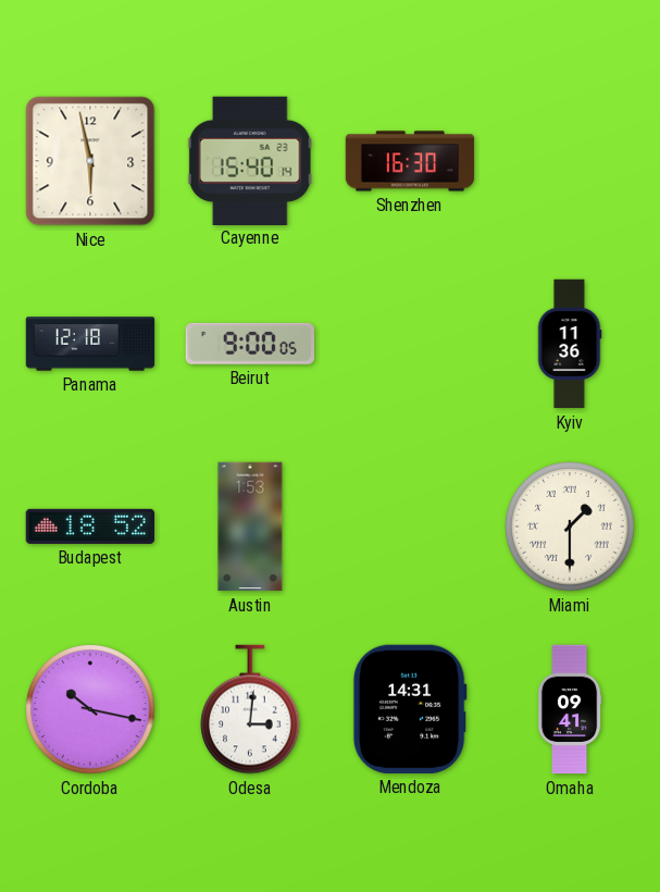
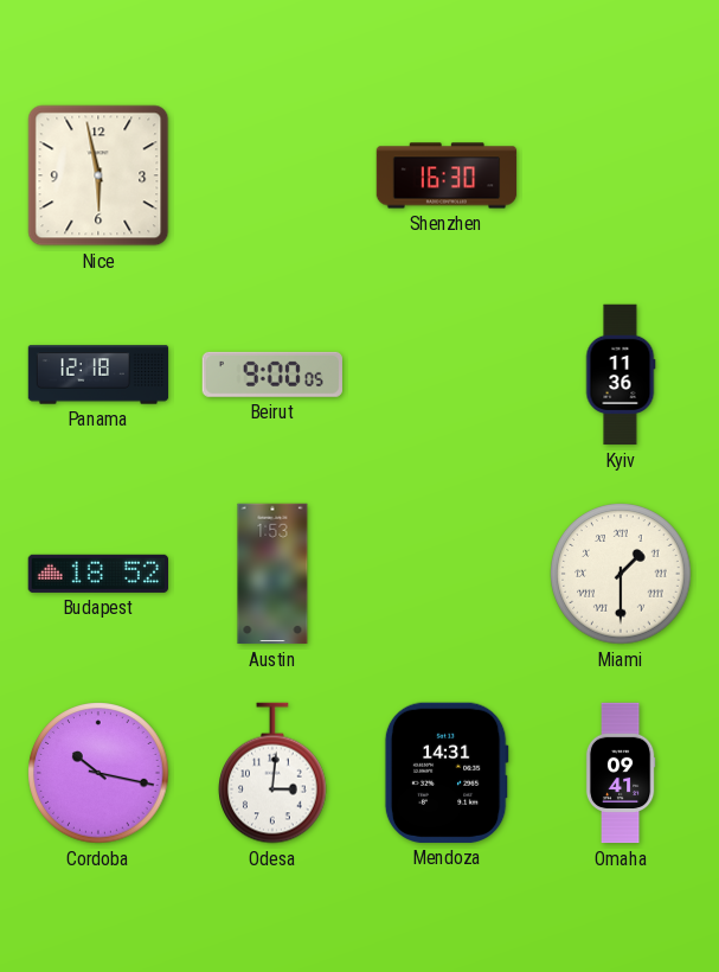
Cayenne: 15:40 -> none (250, 160)
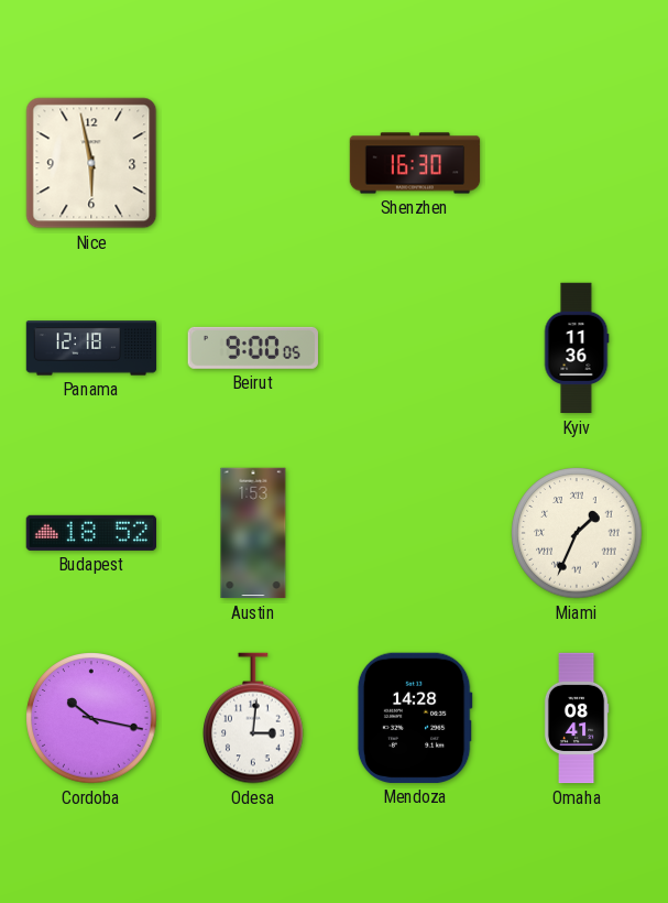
Miami: 1:30 -> 1:34 (577, 533)
Mendoza: 14:31 -> 14:28 (415, 718)
Omaha: 09:41 -> 08:41 (577, 718)
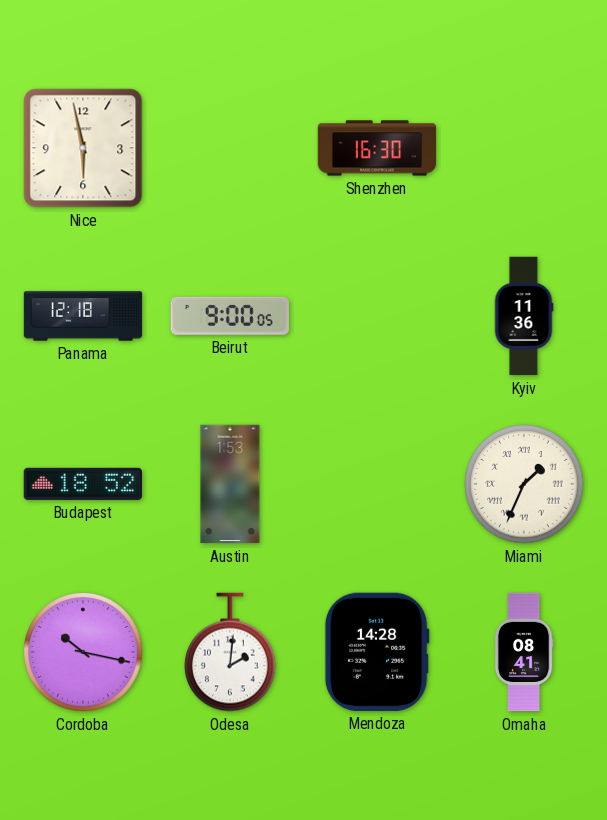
Odesa: 3:01 -> 2:01 (231, 652)
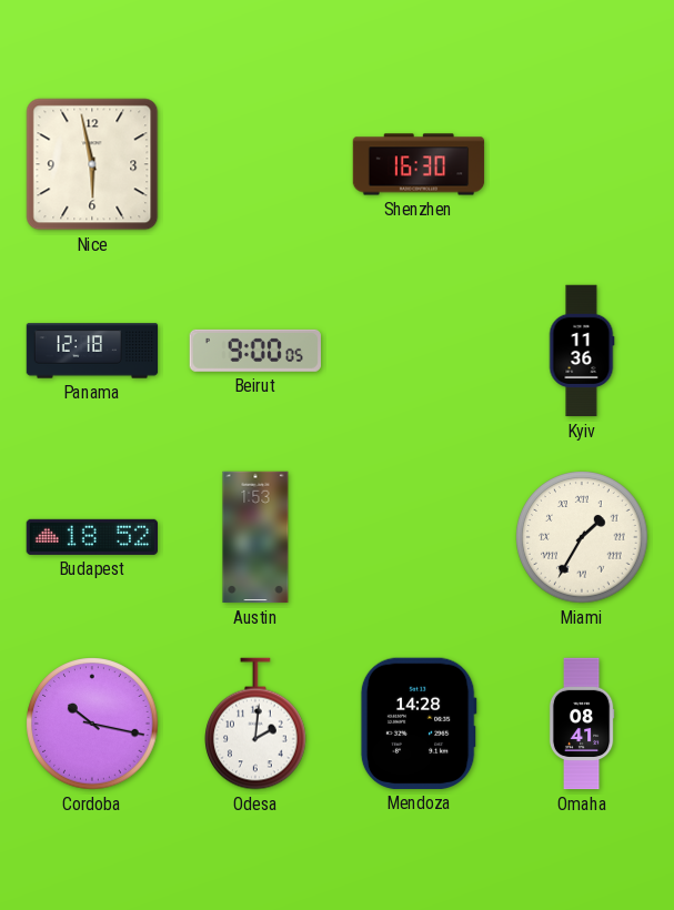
Miami: 1:34 -> 1:35 (582, 537)
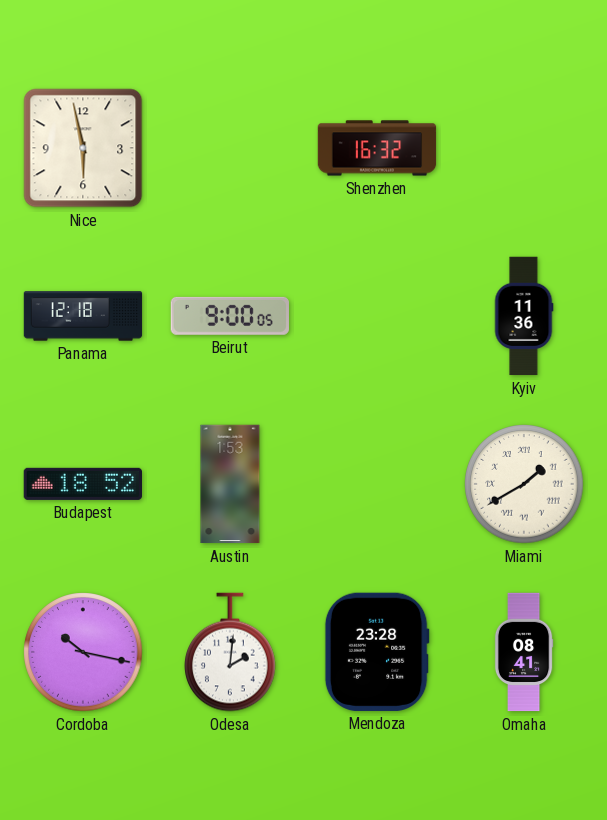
Shenzhen: 16:30 -> 16:32 (377, 148)
Miami: 1:35 -> 1:40 (524, 484)
Mendoza: 14:28 -> 23:28 (377, 652)
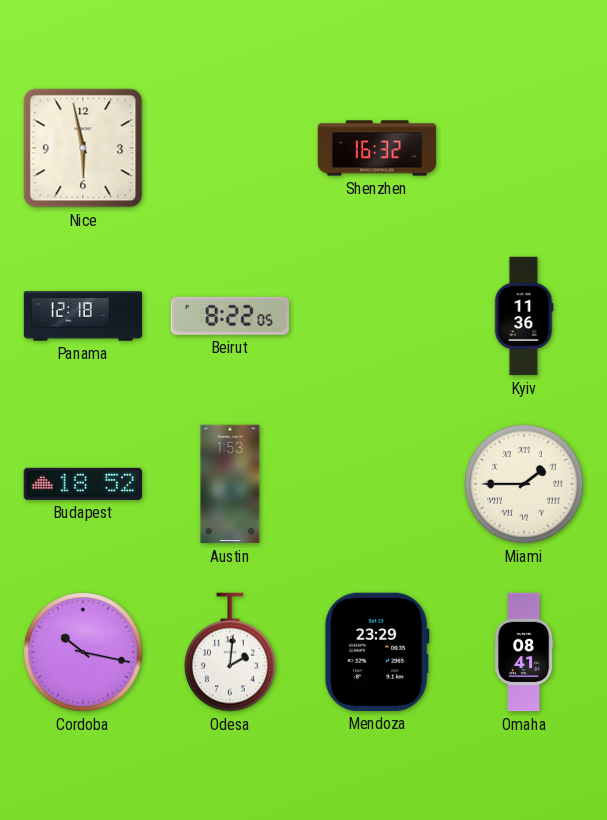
Beirut: 9:00 -> 8:22 (230, 316)
Miami: 1:40 -> 1:45 (524, 484)
Mendoza: 23:28 -> 23:29 (377, 652)
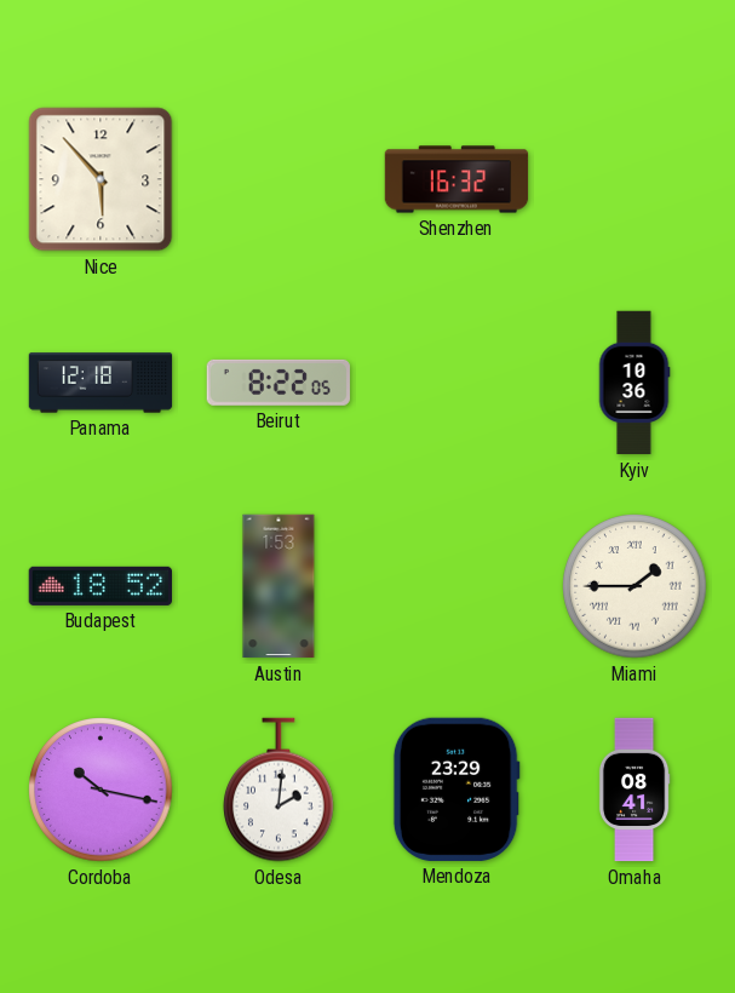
Nice: 5:58 -> 5:53 (101, 179)
Kyiv: 11:36 -> 10:36 (634, 383)
